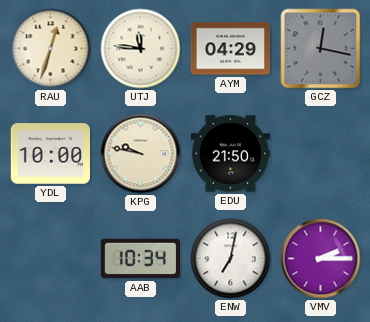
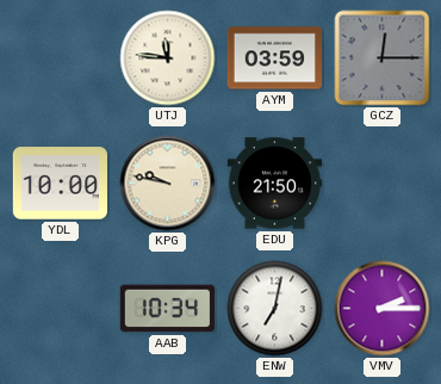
RAU: 12:33 -> none (51, 49)
AYM: 04:29 -> 03:59 (274, 58)
GCZ: 12:17 -> 12:15 (383, 58)
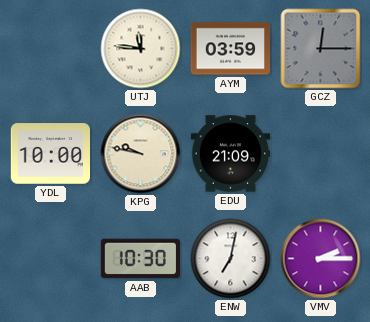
EDU: 21:50 -> 21:09 (230, 154)
AAB: 10:34 -> 10:30 (140, 259)
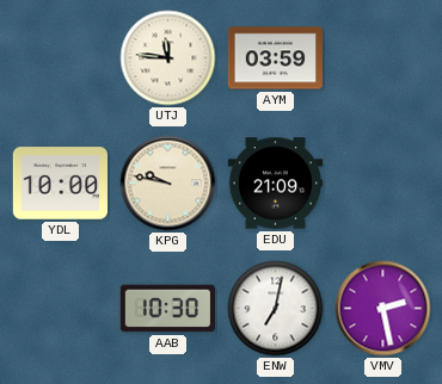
GCZ: 12:15 -> none (321, 49)
VMV: 2:15 -> 2:28 (383, 309)
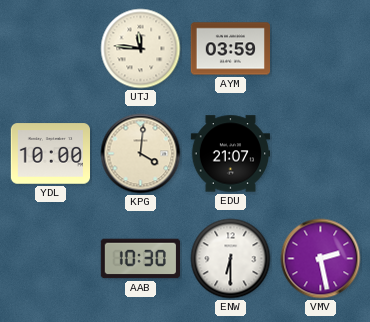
KPG: 9:47 -> 4:01 (141, 154)
EDU: 21:09 -> 21:07 (230, 154)
ENW: 7:02 -> 6:30 (231, 259)
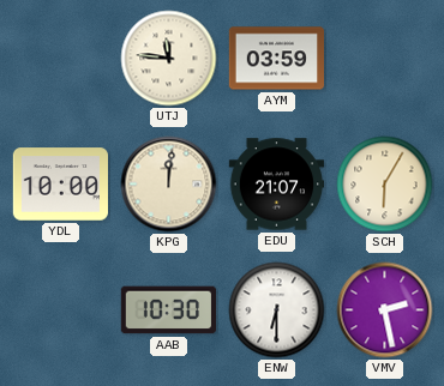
KPG: 4:01 -> 12:01 (169, 185)
SCH: none -> 6:05 (385, 185)
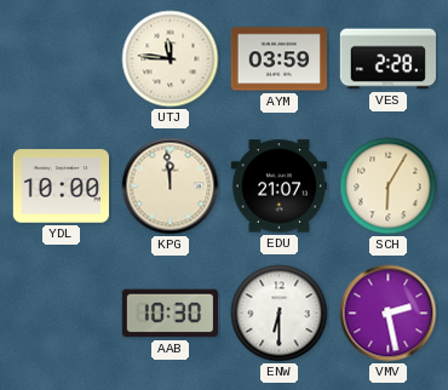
VES: none -> 2:28 (387, 59)
KPG: 12:01 -> 11:59 (171, 187)
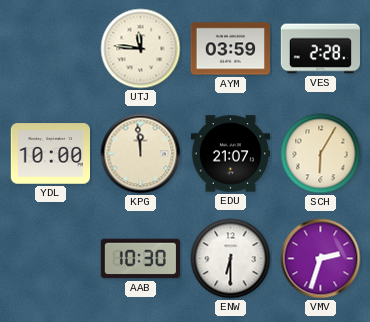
VMV: 2:28 -> 2:33 (321, 259)
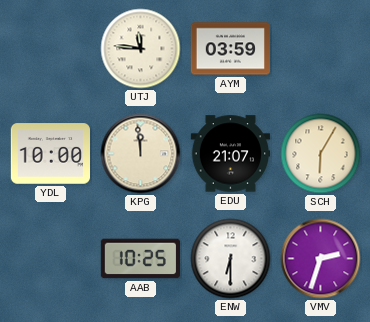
VES: 2:28 -> none (320, 49)
AAB: 10:30 -> 10:25 (140, 259)
